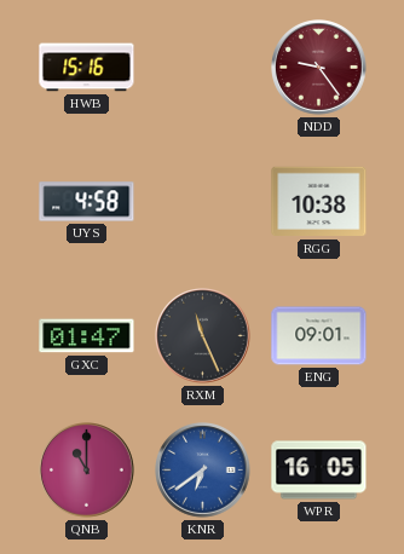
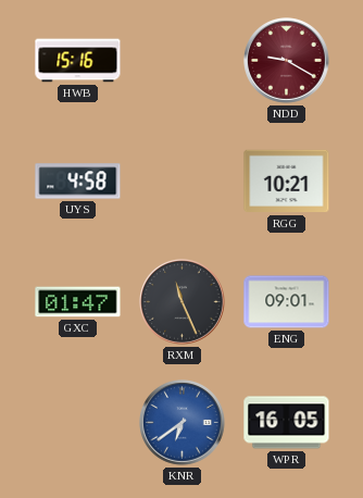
NDD: 9:24 -> 9:20 (287, 61)
RGG: 10:38 -> 10:21 (287, 182)
QNB: 11:00 -> none (87, 471)
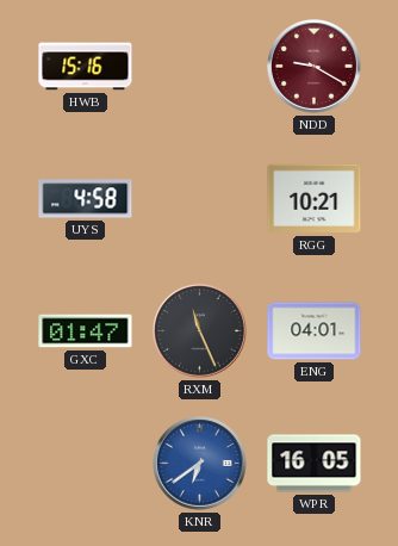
ENG: 09:01 -> 04:01 (315, 331)
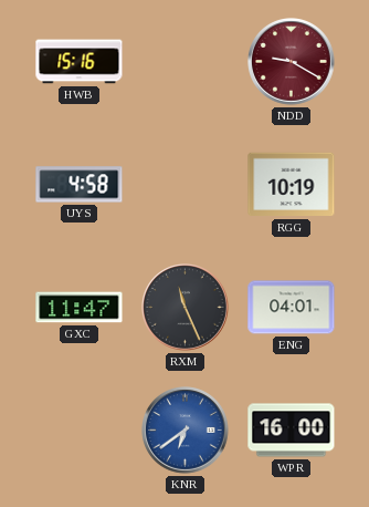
RGG: 10:21 -> 10:19 (292, 185)
GXC: 01:47 -> 11:47 (80, 308)
WPR: 16:05 -> 16:00 (292, 431)
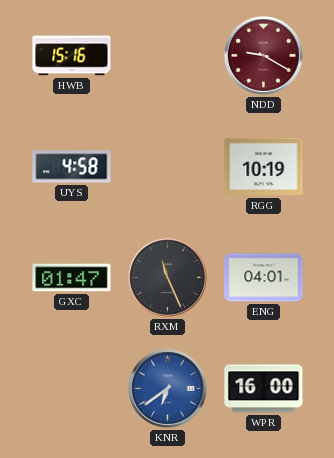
GXC: 11:47 -> 01:47 (72, 278)
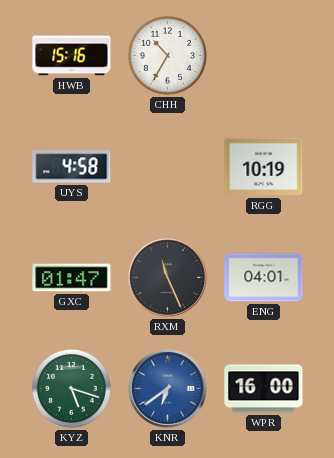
CHH: none -> 10:35 (167, 55)
NDD: 9:20 -> none (264, 56)
KYZ: none -> 5:18 (71, 388)
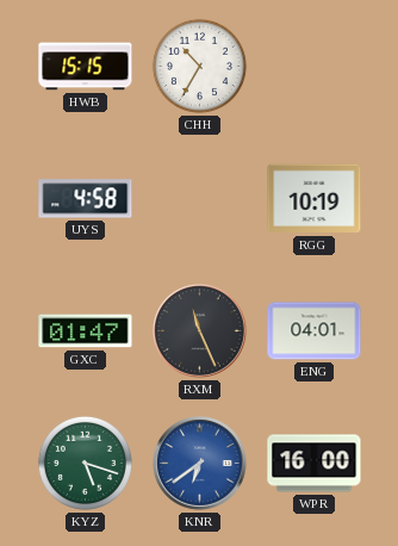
HWB: 15:16 -> 15:15 (86, 67)
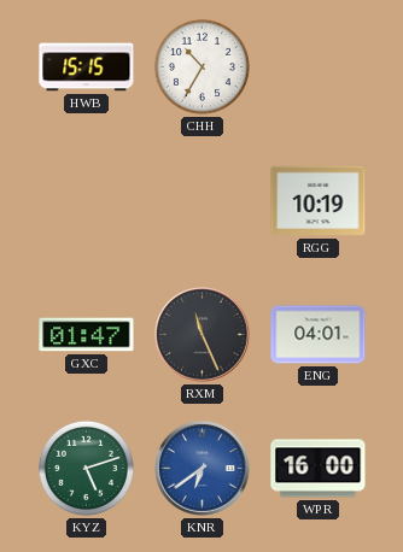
UYS: 4:58 -> none (86, 199)
KYZ: 5:18 -> 5:12 (86, 468)
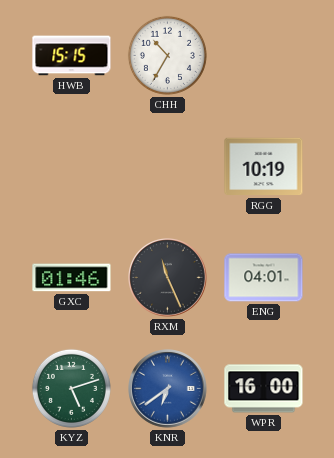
GXC: 01:47 -> 01:46 (72, 278)
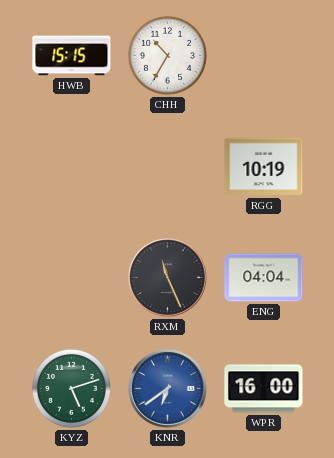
GXC: 01:46 -> none (72, 278)
ENG: 04:01 -> 04:04 (264, 278)
